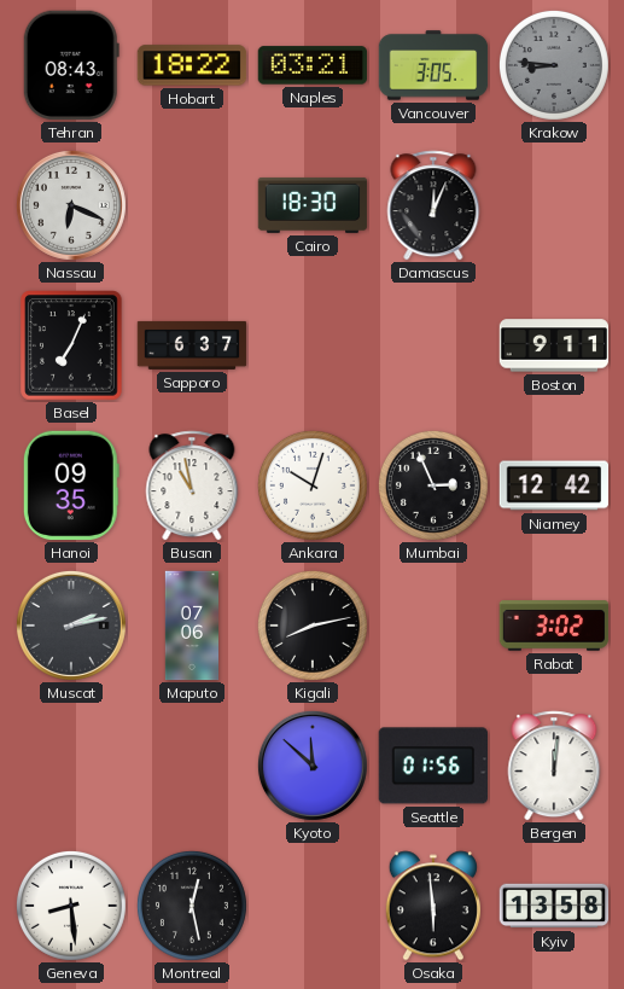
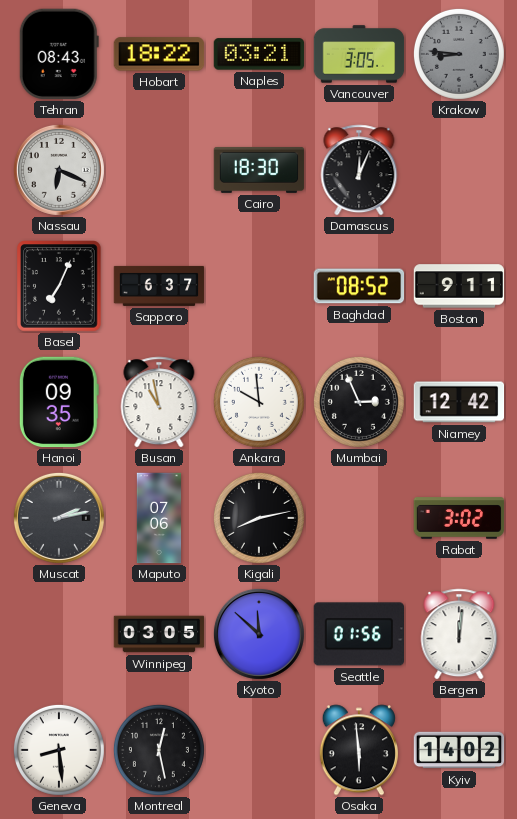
Baghdad: none -> 08:52 (359, 286)
Ankara: 10:03 -> 9:59 (259, 402)
Winnipeg: none -> 03:05 (159, 634)
Kyiv: 13:58 -> 14:02 (459, 750)
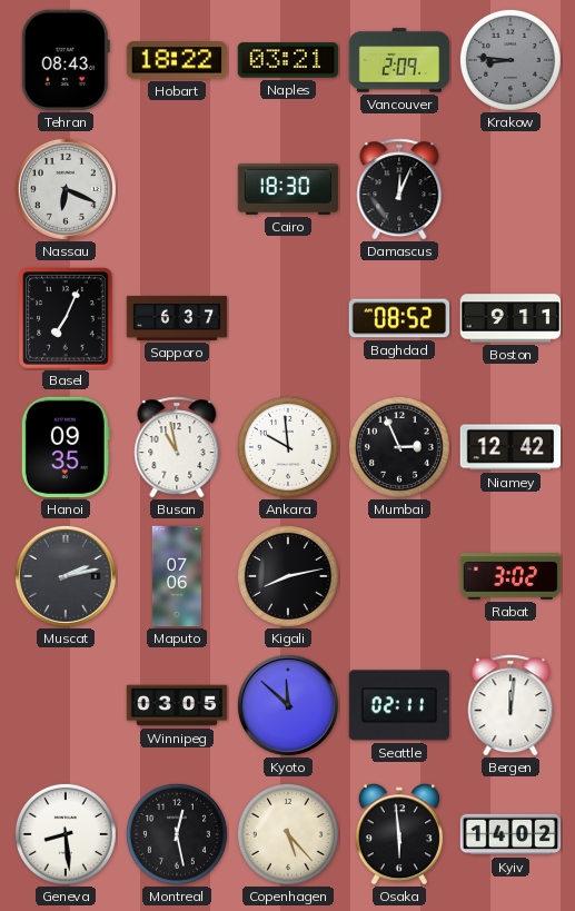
Vancouver: 3:05 -> 2:09 (399, 60)
Seattle: 01:56 -> 02:11 (398, 705)
Copenhagen: none -> 5:23 (288, 834)
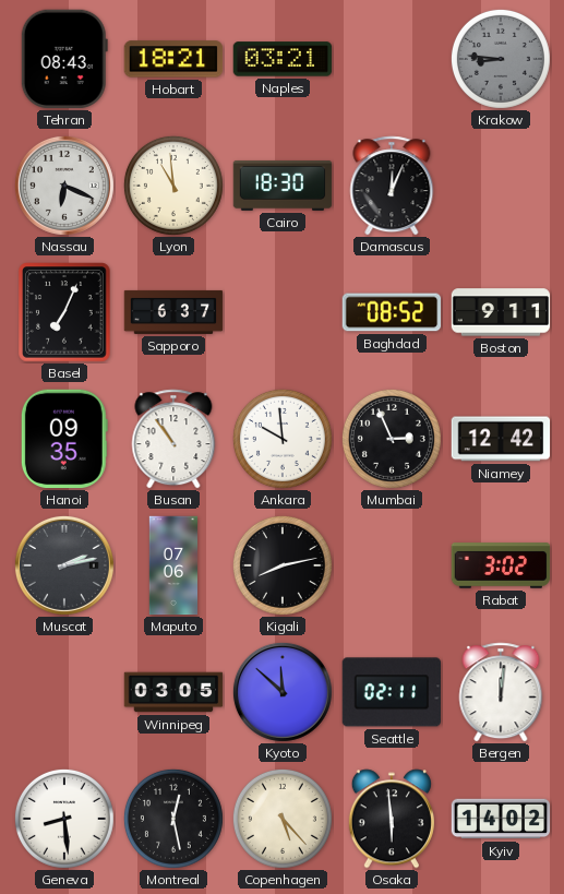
Hobart: 18:22 -> 18:21 (173, 59)
Vancouver: 2:09 -> none (399, 60)
Lyon: none -> 10:59 (173, 186)
Busan: 10:58 -> 10:54 (173, 439)
